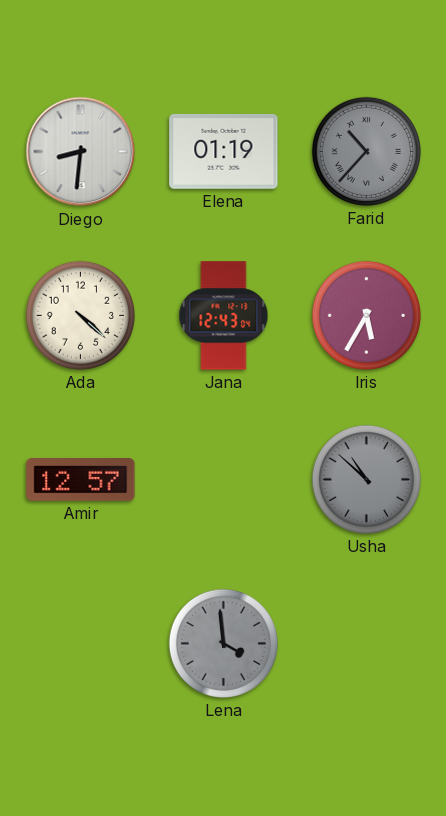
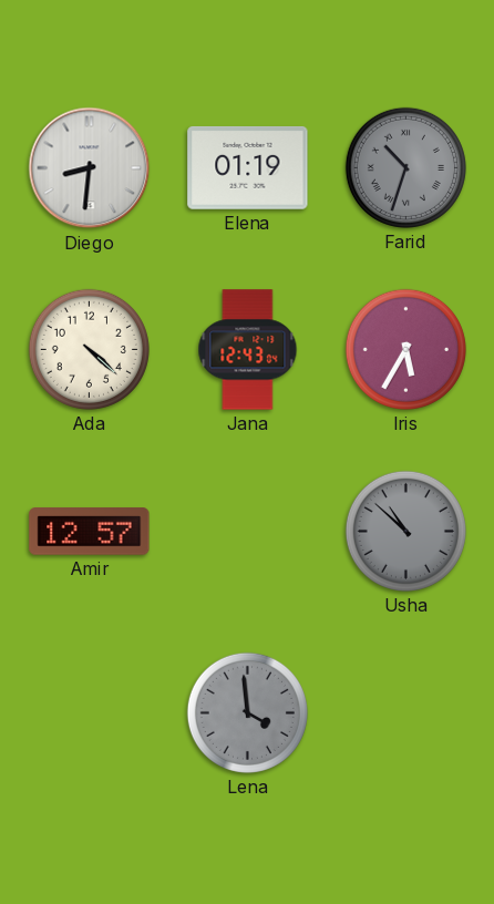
Farid: 10:37 -> 10:33 (405, 167)
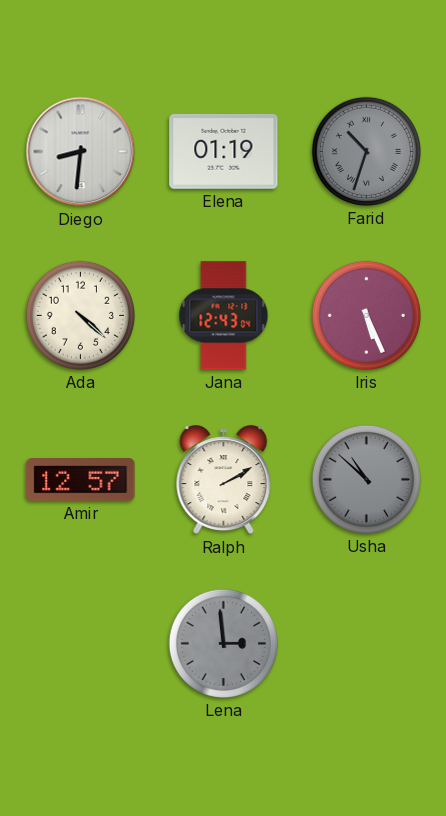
Iris: 5:35 -> 5:26 (366, 315)
Ralph: none -> 2:10 (224, 480)
Lena: 3:59 -> 2:59 (223, 643)
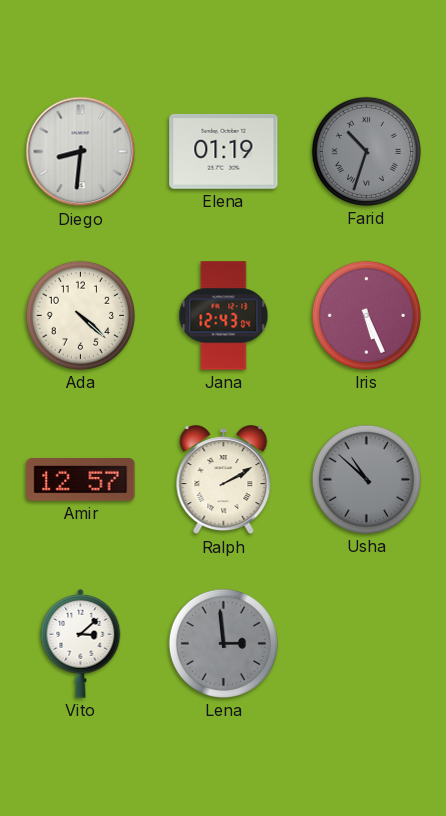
Vito: none -> 3:08 (81, 643)
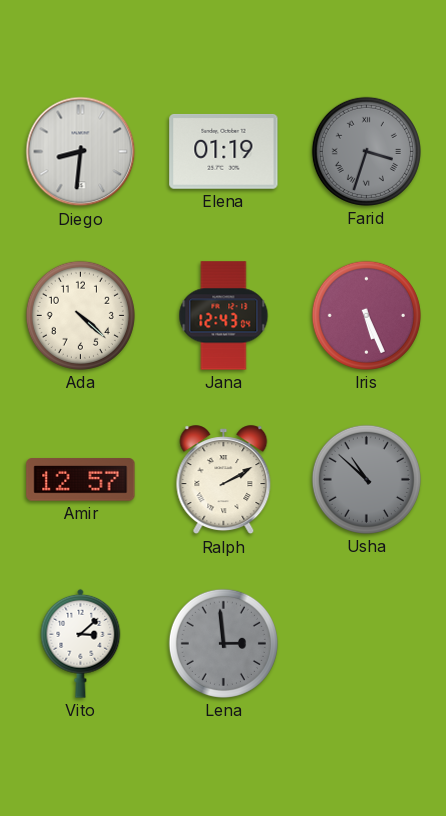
Farid: 10:33 -> 3:33 (366, 151)
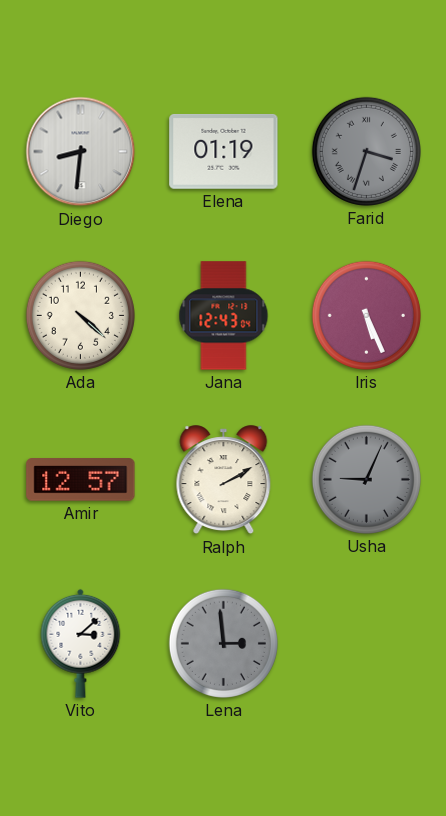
Usha: 10:52 -> 9:04 (366, 479)
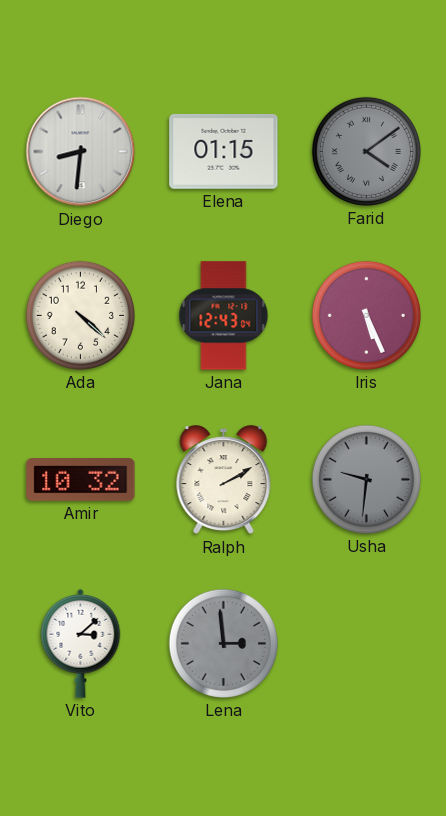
Elena: 01:19 -> 01:15 (224, 151)
Farid: 3:33 -> 4:09 (366, 151)
Amir: 12:57 -> 10:32 (81, 480)
Usha: 9:04 -> 9:31 (366, 479)
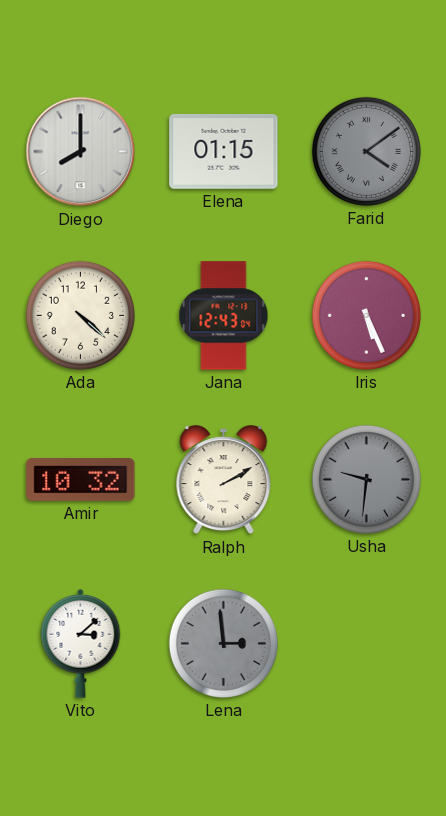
Diego: 8:31 -> 8:00 (81, 152)
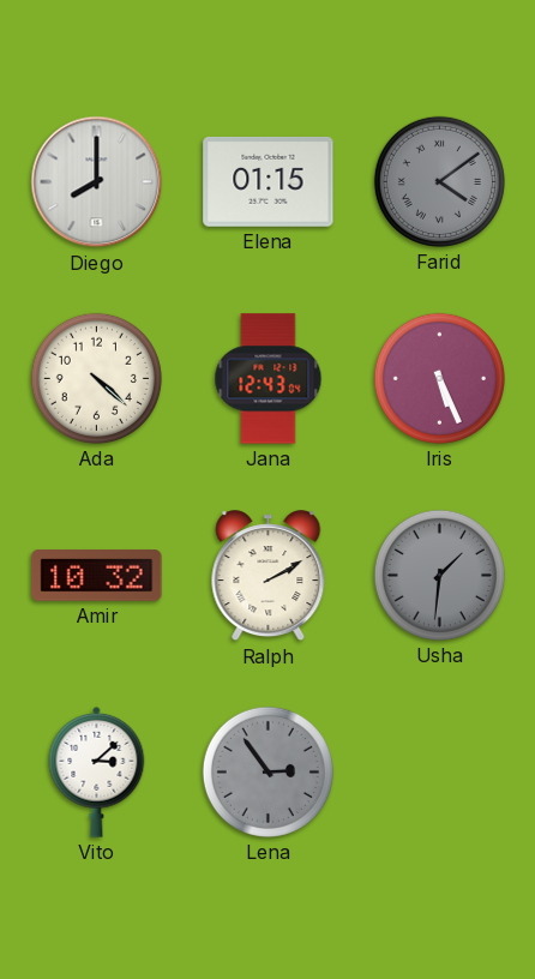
Usha: 9:31 -> 1:31 (439, 575)
Lena: 2:59 -> 2:54 (267, 771)
